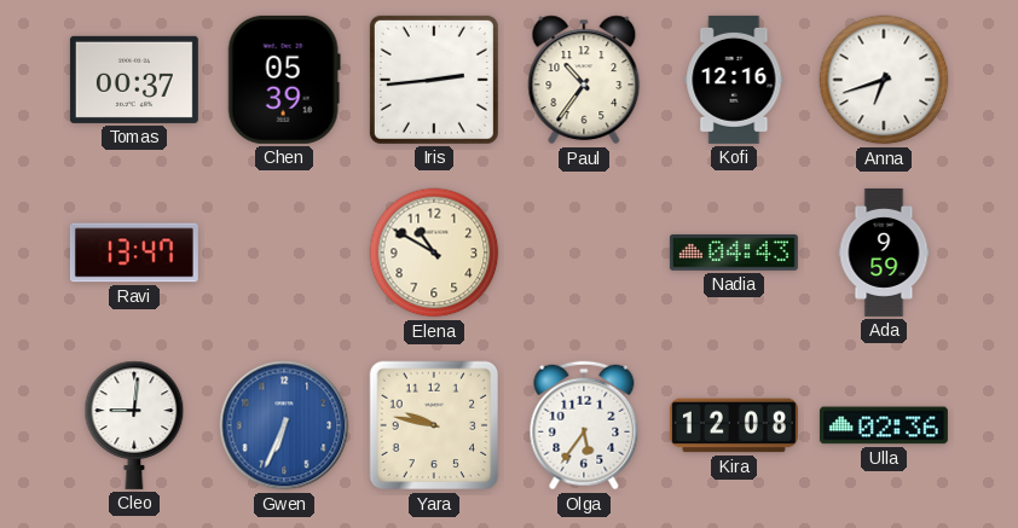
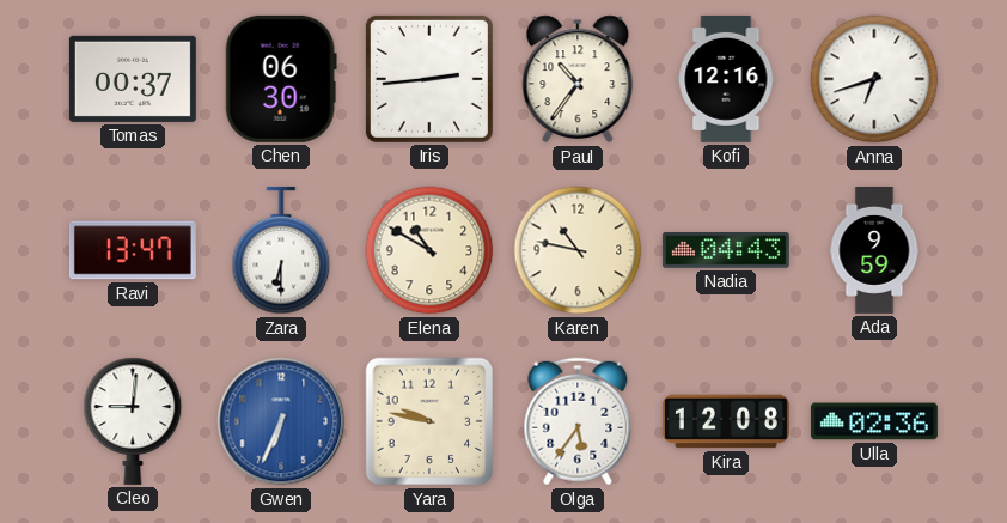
Chen: 05:39 -> 06:30 (281, 79)
Zara: none -> 6:30 (281, 250)
Karen: none -> 10:47 (578, 250)
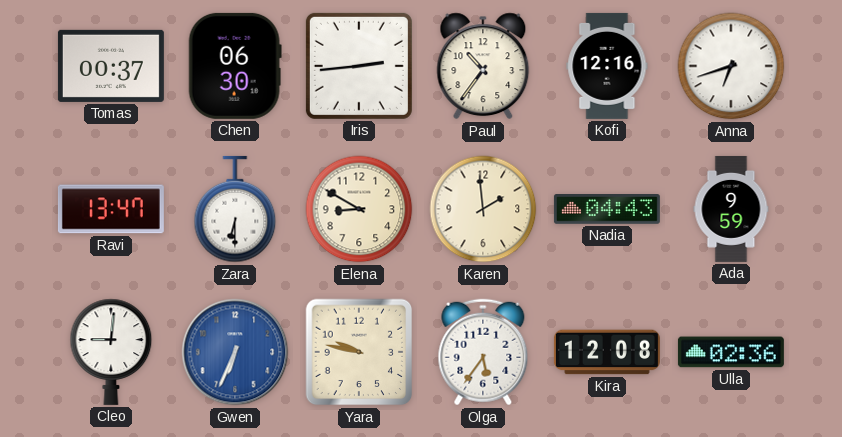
Elena: 10:50 -> 8:50 (359, 209)
Karen: 10:47 -> 1:59 (483, 209)
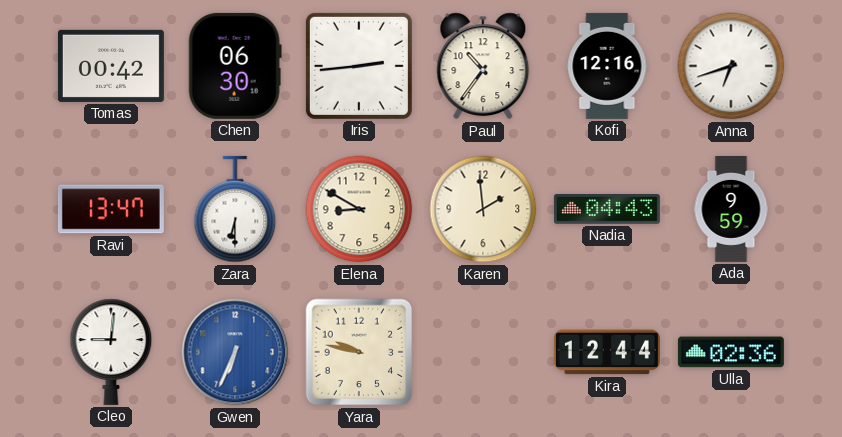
Tomas: 00:37 -> 00:42 (111, 66)
Olga: 5:36 -> none (483, 352)
Kira: 12:08 -> 12:44 (607, 352)
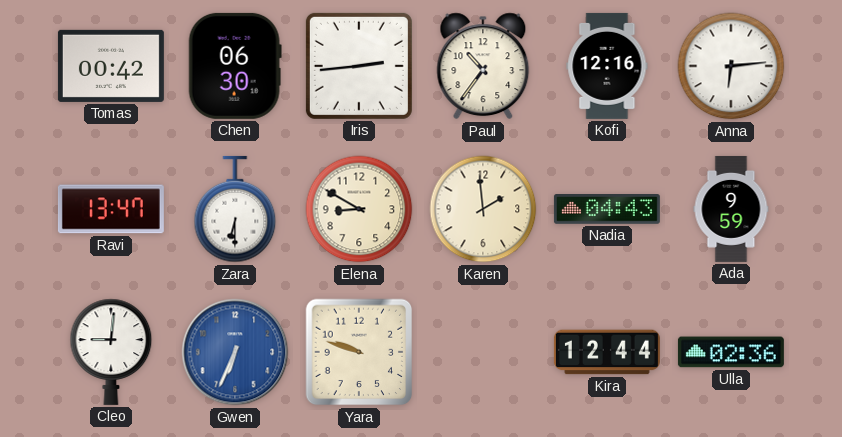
Anna: 6:42 -> 6:14 (731, 66)
Yara: 9:47 -> 9:48 (359, 352)
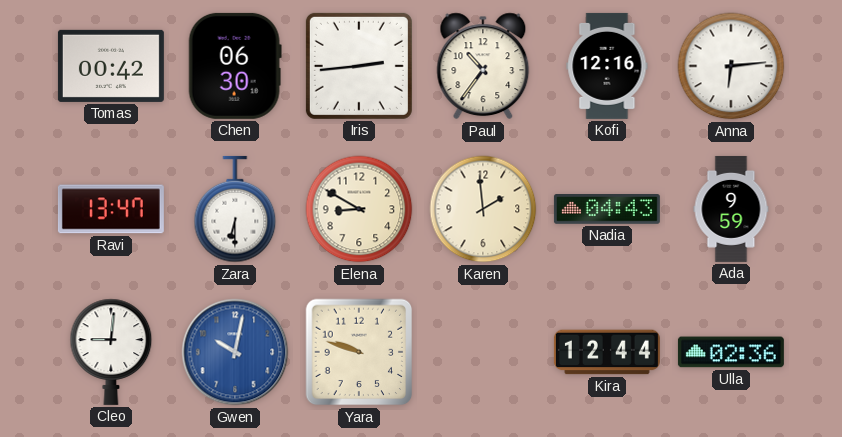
Gwen: 6:34 -> 10:02 (235, 352)
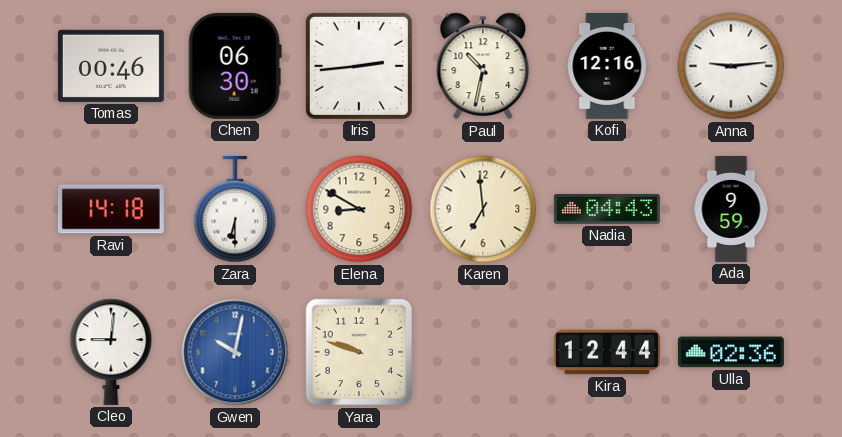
Tomas: 00:42 -> 00:46 (111, 66)
Paul: 10:36 -> 10:32 (483, 66)
Anna: 6:14 -> 9:14 (731, 66)
Ravi: 13:47 -> 14:18 (111, 209)
Karen: 1:59 -> 6:59 (483, 209)
